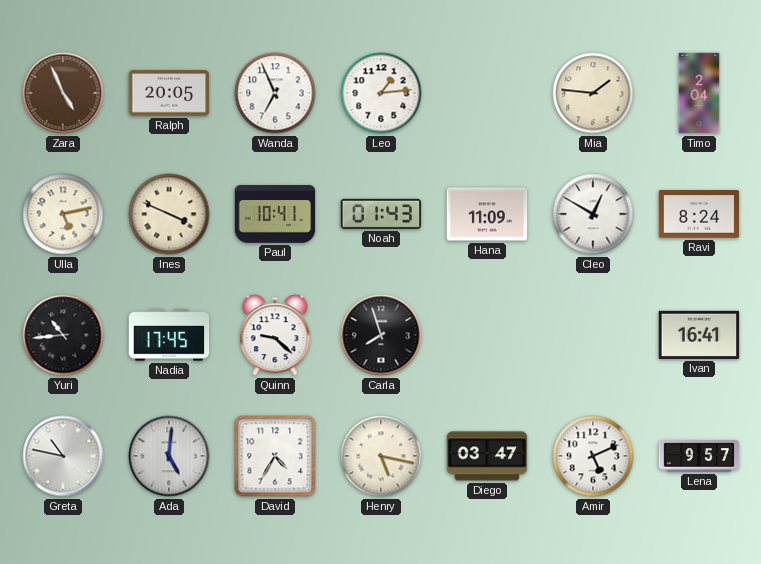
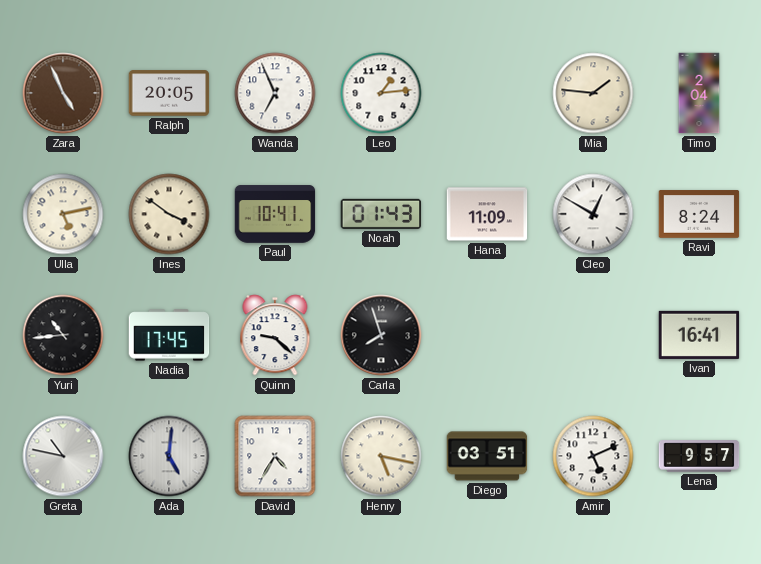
Ines: 3:49 -> 3:51 (169, 214)
Diego: 03:47 -> 03:51 (487, 456)
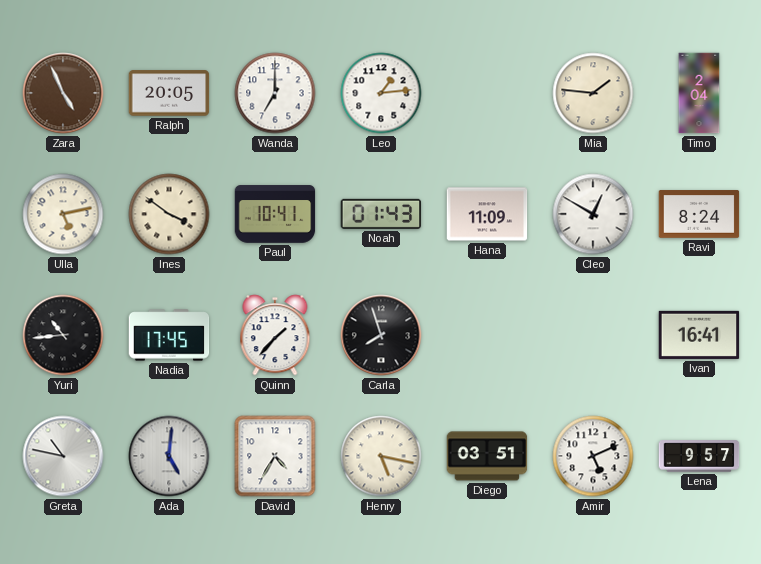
Wanda: 6:56 -> 7:00 (275, 93)
Quinn: 9:22 -> 1:37 (275, 335)
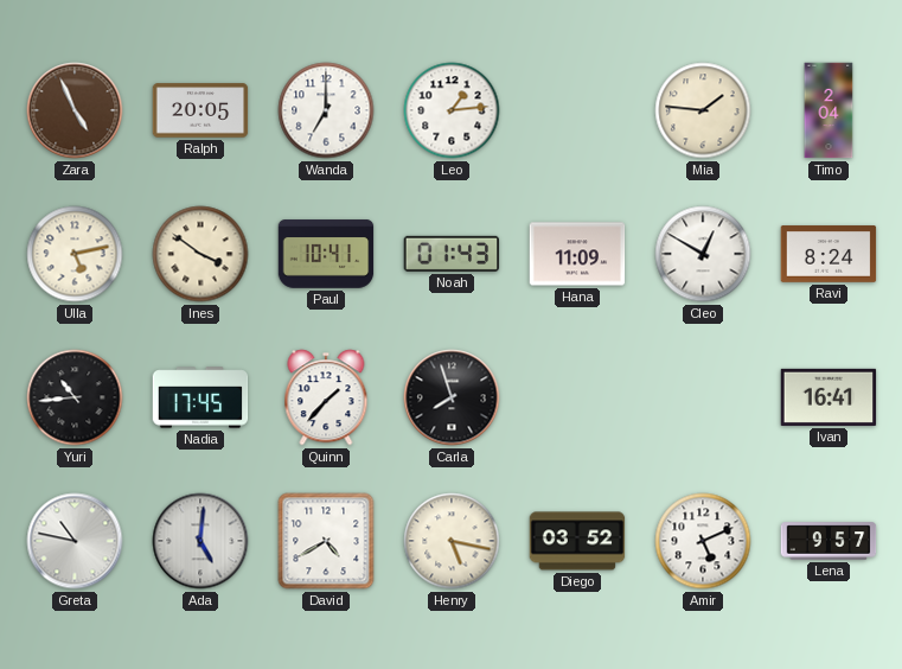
David: 4:35 -> 4:40 (326, 541)
Diego: 03:51 -> 03:52 (577, 541)
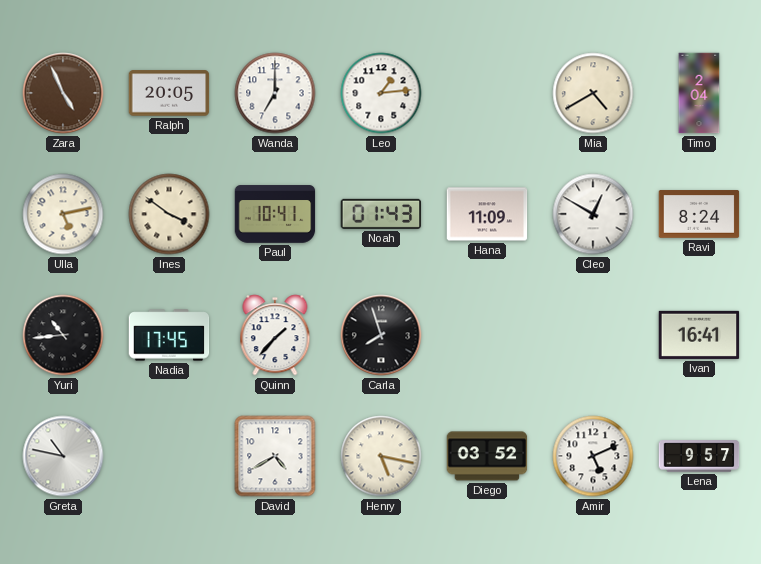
Mia: 1:46 -> 4:40 (593, 93)
Ada: 5:01 -> none (200, 541)
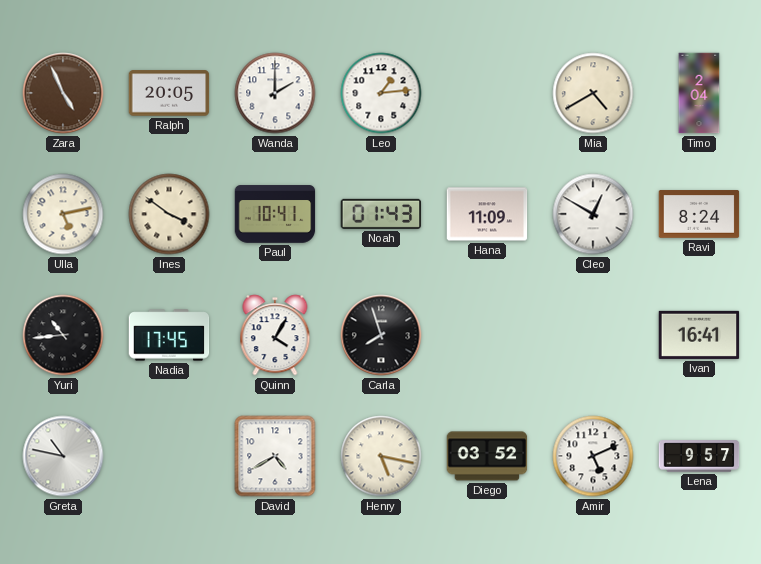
Wanda: 7:00 -> 2:00 (275, 93)
Quinn: 1:37 -> 4:05 (275, 335)
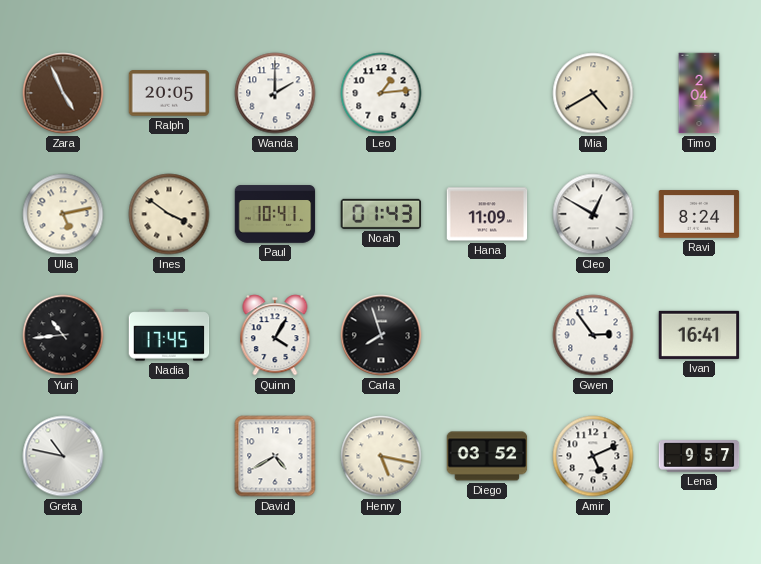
Gwen: none -> 2:54 (593, 335)
